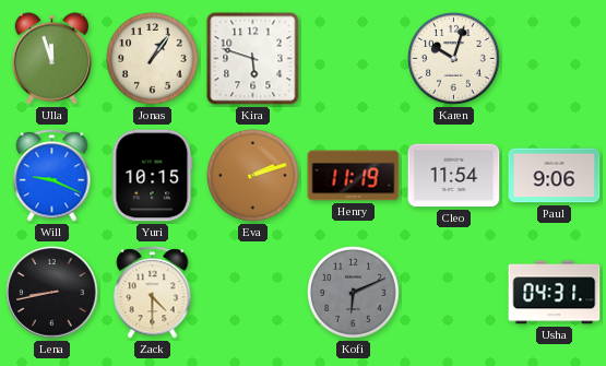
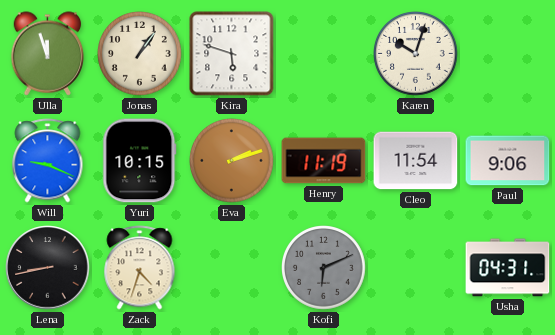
Zack: 4:30 -> 4:33 (140, 268)
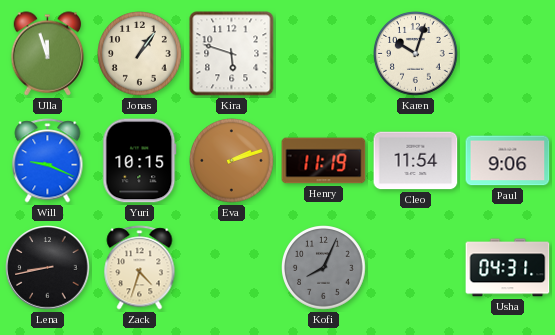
Kofi: 6:11 -> 8:04 (324, 268)
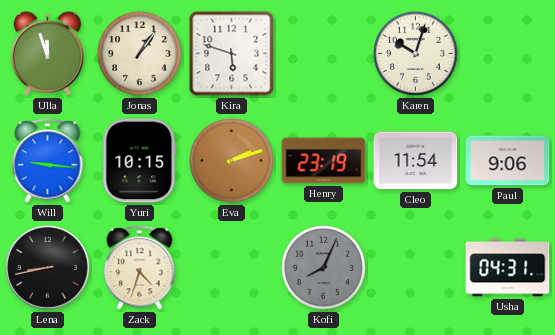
Will: 9:19 -> 9:16 (48, 161)
Henry: 11:19 -> 23:19 (324, 161)
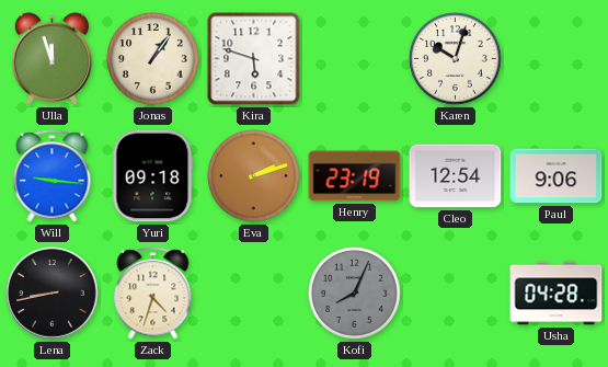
Yuri: 10:15 -> 09:18 (153, 176)
Cleo: 11:54 -> 12:54 (456, 176)
Usha: 04:31 -> 04:28 (557, 294)
